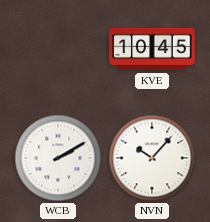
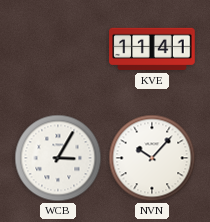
KVE: 10:45 -> 11:41 (152, 49)
WCB: 2:10 -> 3:05 (58, 158)
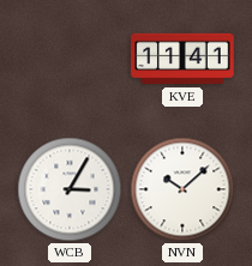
NVN: 10:07 -> 10:08 (182, 189)
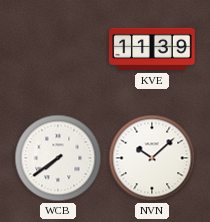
KVE: 11:41 -> 11:39 (152, 49)
WCB: 3:05 -> 7:39 (58, 158)
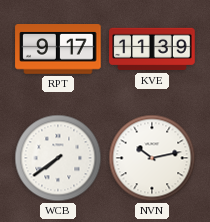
RPT: none -> 9:17 (58, 50)
NVN: 10:08 -> 10:13 (152, 158)
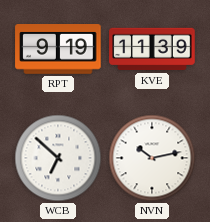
RPT: 9:17 -> 9:19 (58, 50)
WCB: 7:39 -> 6:52 (58, 158)
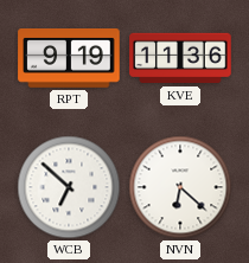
KVE: 11:39 -> 11:36 (180, 58)
NVN: 10:13 -> 6:22 (180, 187)
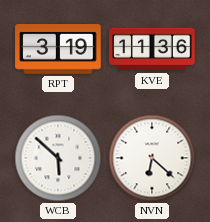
RPT: 9:19 -> 3:19 (58, 50)
WCB: 6:52 -> 5:52 (58, 158)
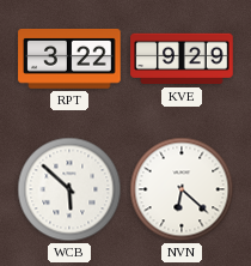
RPT: 3:19 -> 3:22 (69, 60)
KVE: 11:36 -> 9:29 (182, 59)
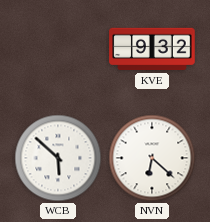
RPT: 3:22 -> none (69, 60)
KVE: 9:29 -> 9:32 (152, 49)
